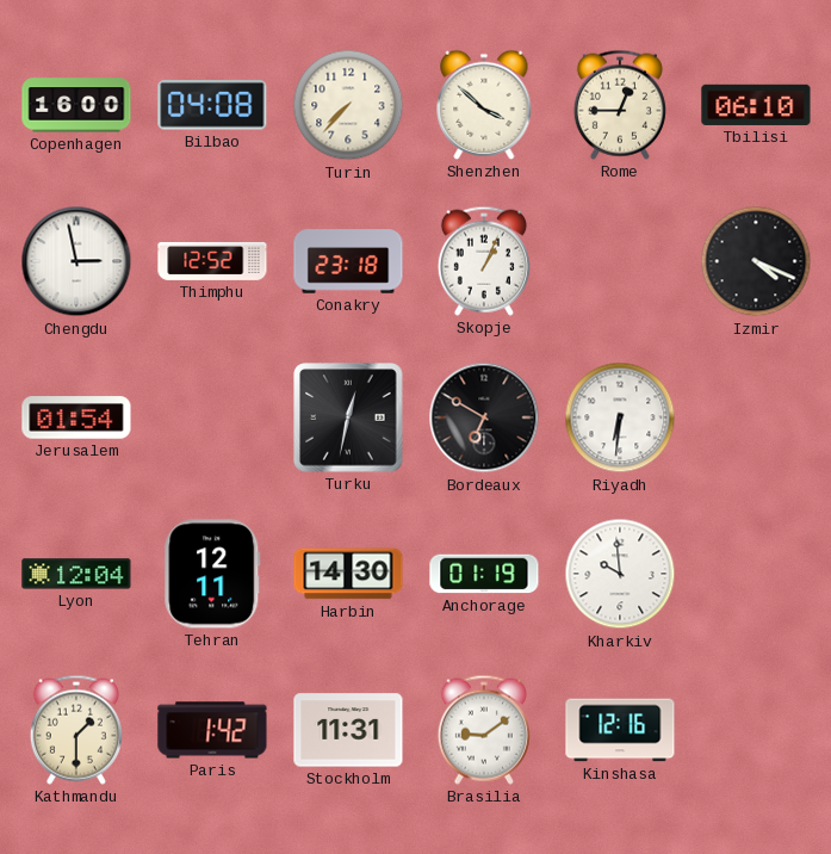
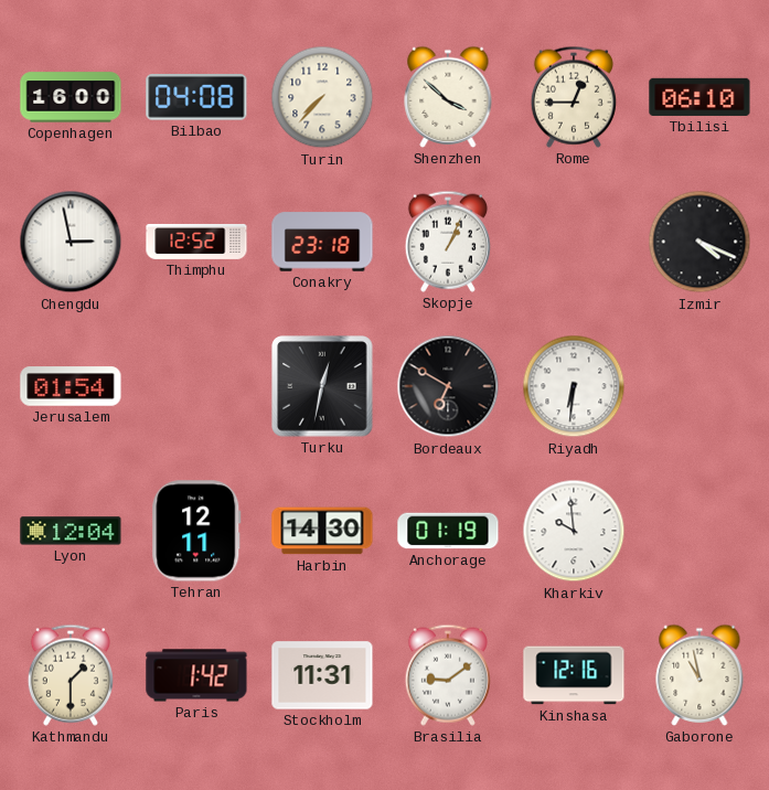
Gaborone: none -> 10:58 (699, 675)
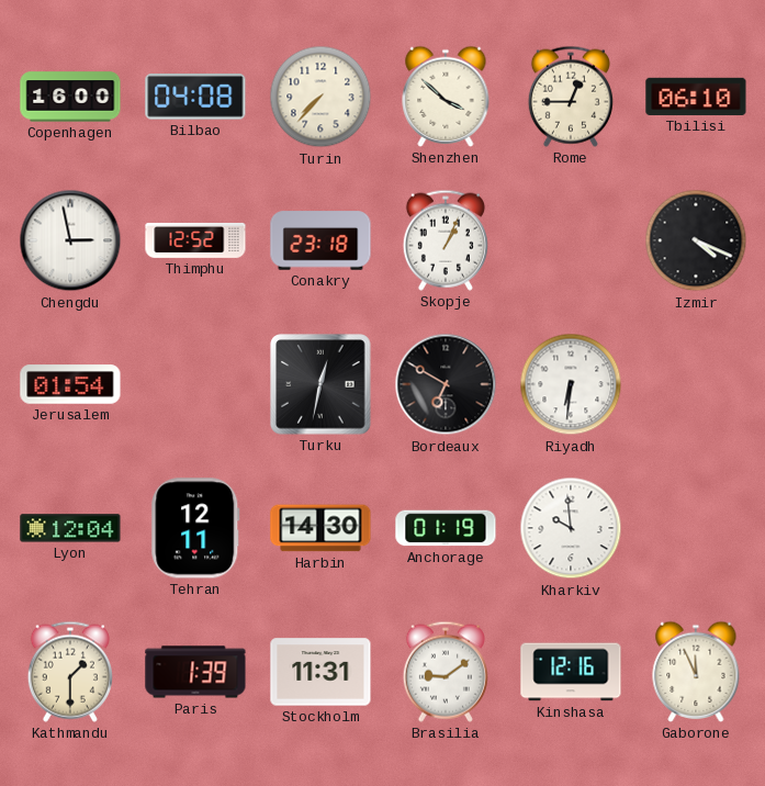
Paris: 1:42 -> 1:39 (195, 672)
Gaborone: 10:58 -> 11:56 (696, 672)
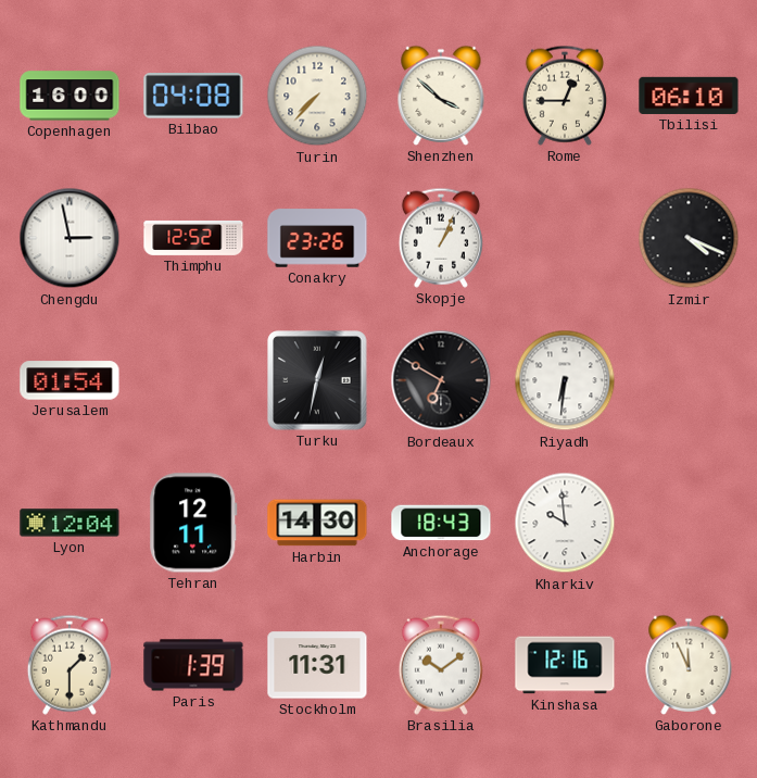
Conakry: 23:18 -> 23:26 (317, 238)
Anchorage: 01:19 -> 18:43 (441, 523)
Brasilia: 9:09 -> 10:09 (441, 665)
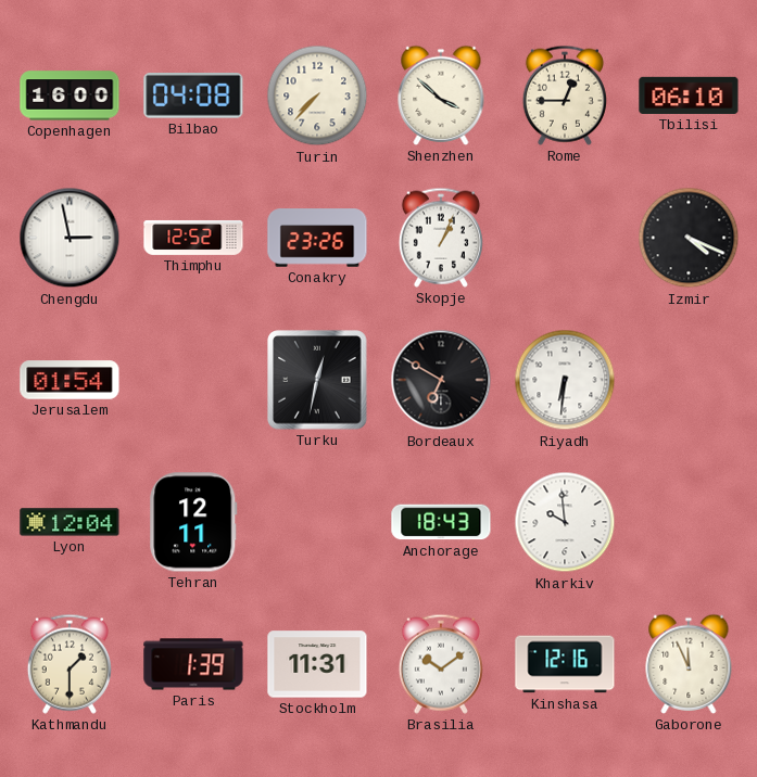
Harbin: 14:30 -> none (317, 523)
